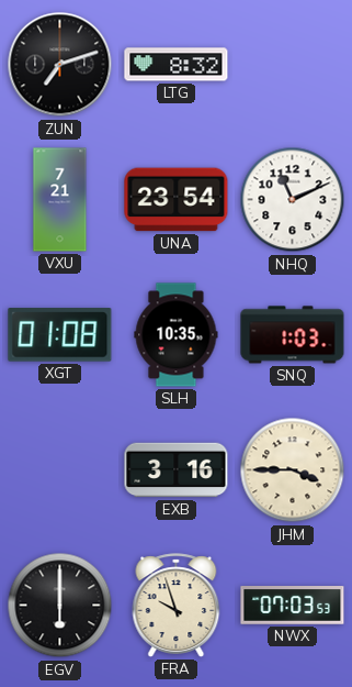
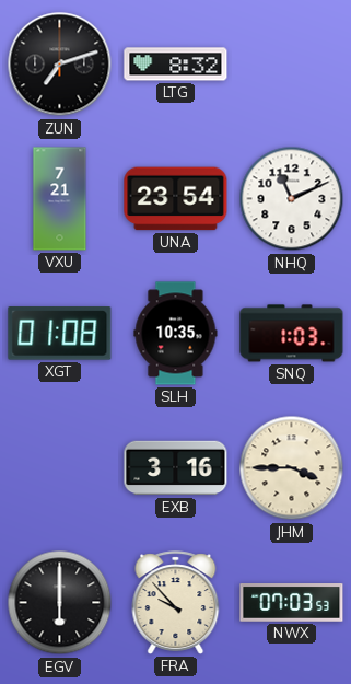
FRA: 9:57 -> 9:53 (176, 603)
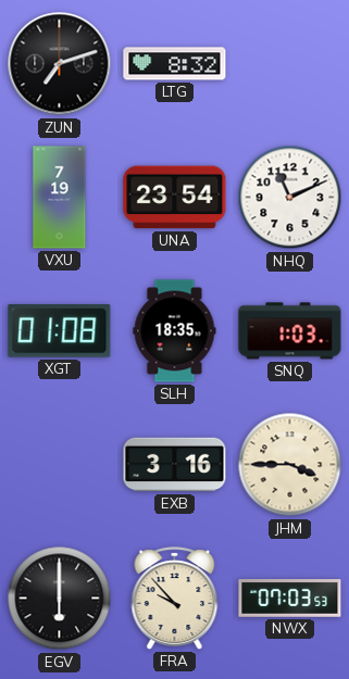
VXU: 7:21 -> 7:19 (60, 198)
SLH: 10:35 -> 18:35 (175, 331)
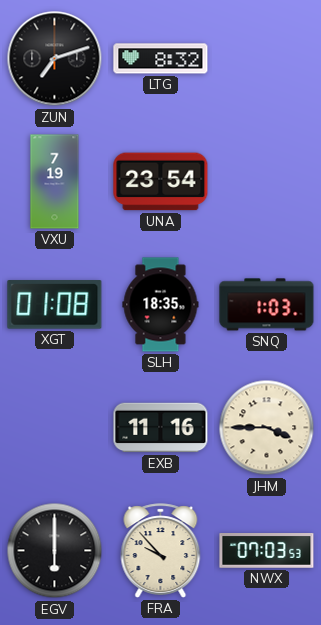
NHQ: 11:11 -> none (290, 198)
EXB: 3:16 -> 11:16 (161, 428)
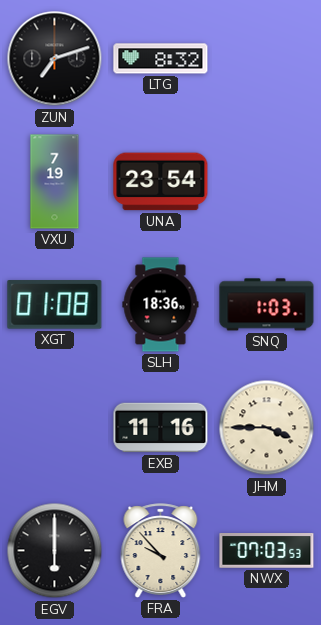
SLH: 18:35 -> 18:36 (161, 305)
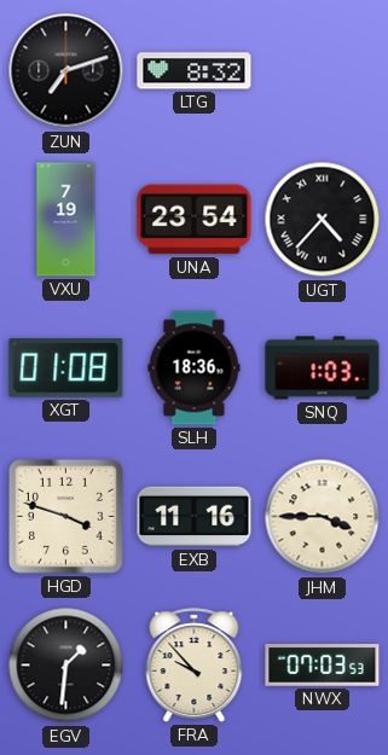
UGT: none -> 4:37 (323, 220)
HGD: none -> 3:48 (65, 516)
EGV: 6:00 -> 1:31 (66, 666)
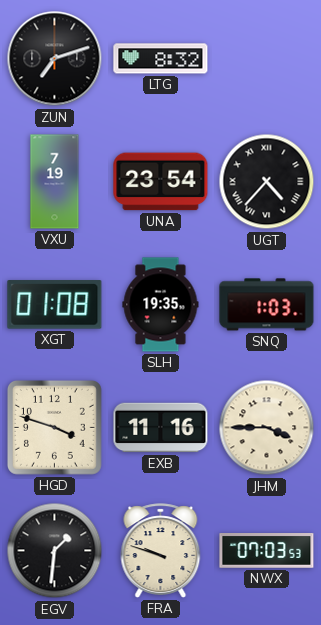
SLH: 18:36 -> 19:35 (161, 305)
FRA: 9:53 -> 9:48 (161, 551)
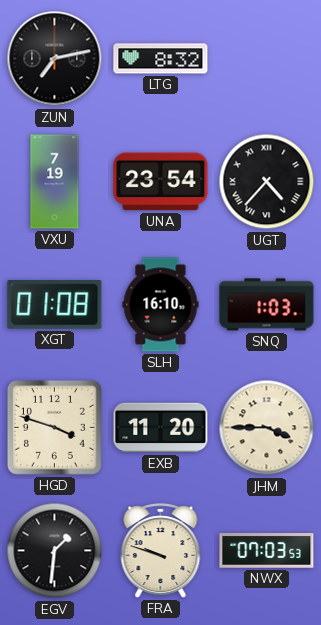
ZUN: 7:12 -> 7:13 (55, 59)
SLH: 19:35 -> 16:10 (161, 305)
EXB: 11:16 -> 11:20 (161, 428)
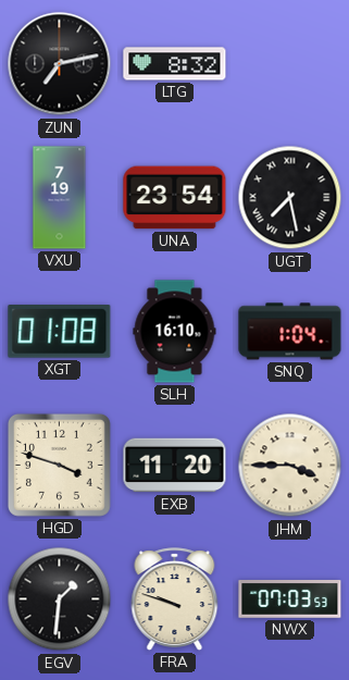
UGT: 4:37 -> 7:28 (290, 198)
SNQ: 1:03 -> 1:04 (290, 332)
